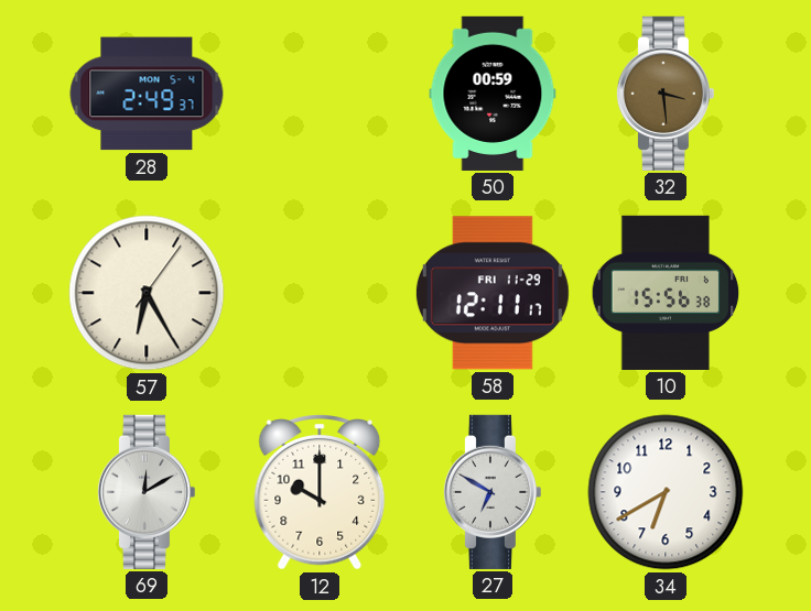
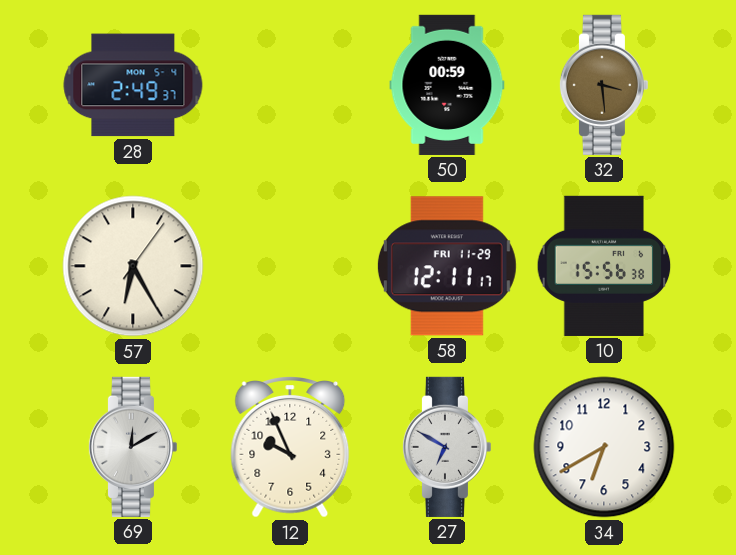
12: 10:00 -> 9:56 (290, 447)
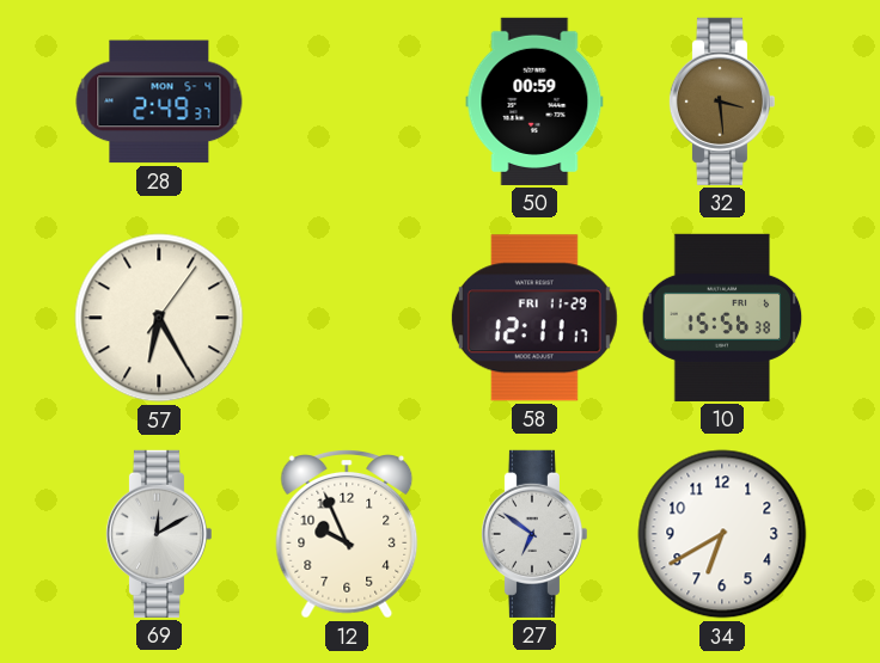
27: 6:50 -> 6:51 (533, 534)
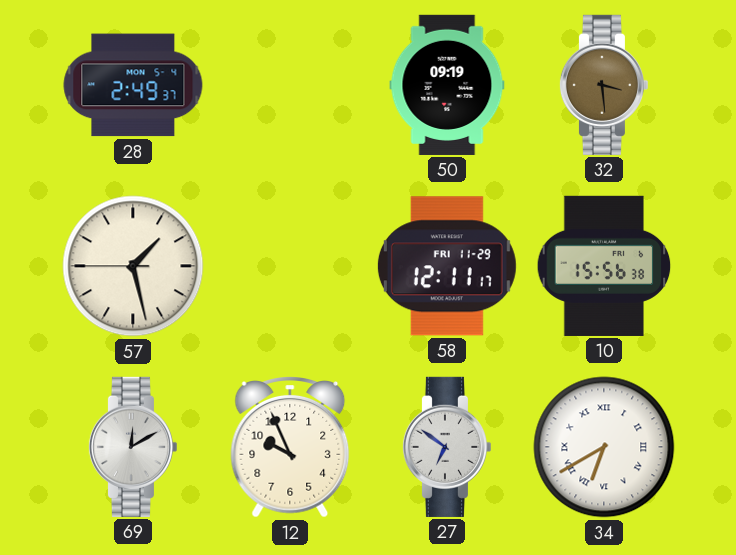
50: 00:59 -> 09:19 (447, 85)
57: 6:25 -> 1:27 (133, 266)
34 numerals: Arabic -> Roman (604, 447)
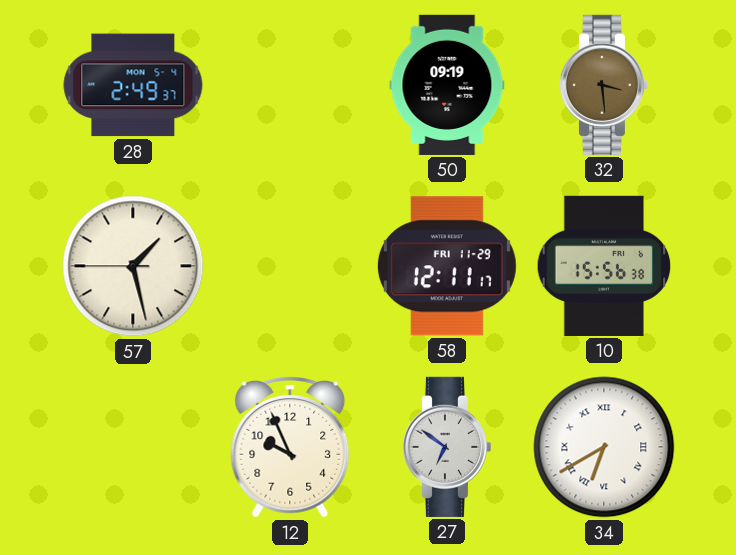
69: 12:10 -> none (132, 447)
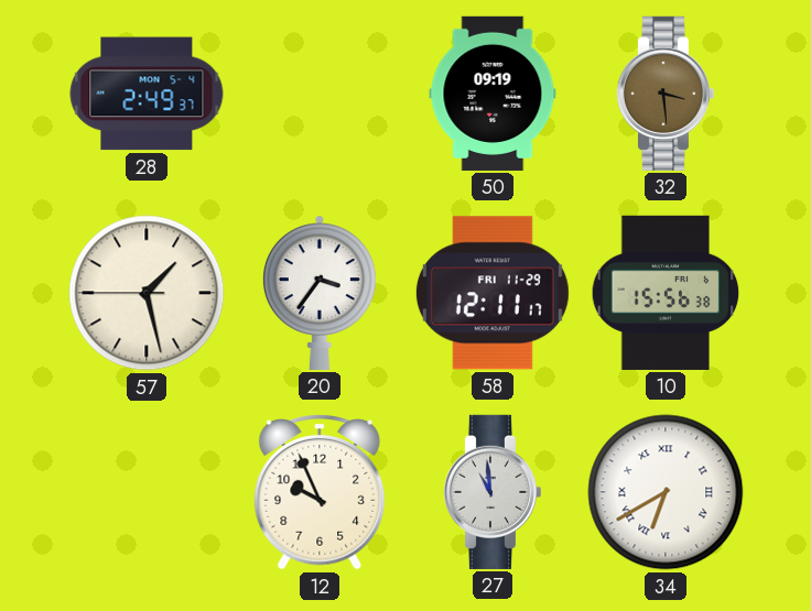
20: none -> 3:36 (320, 293)
27: 6:51 -> 10:59 (491, 492)
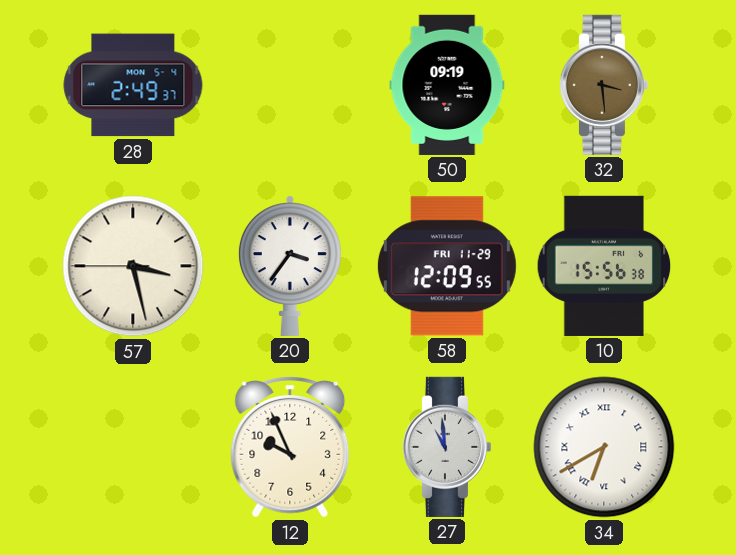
57: 1:27 -> 3:27 (133, 266)
58: 12:11 -> 12:09 (447, 266)
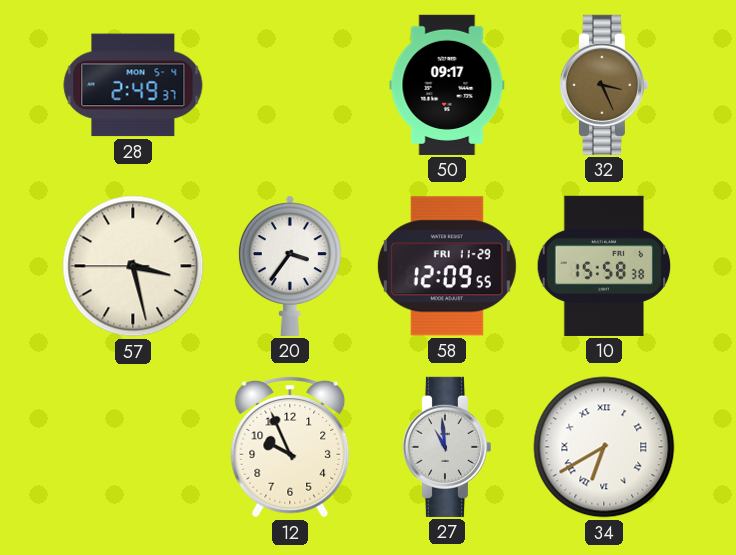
50: 09:19 -> 09:17 (447, 85)
32: 3:29 -> 3:26 (603, 85)
10: 15:56 -> 15:58 (604, 266)
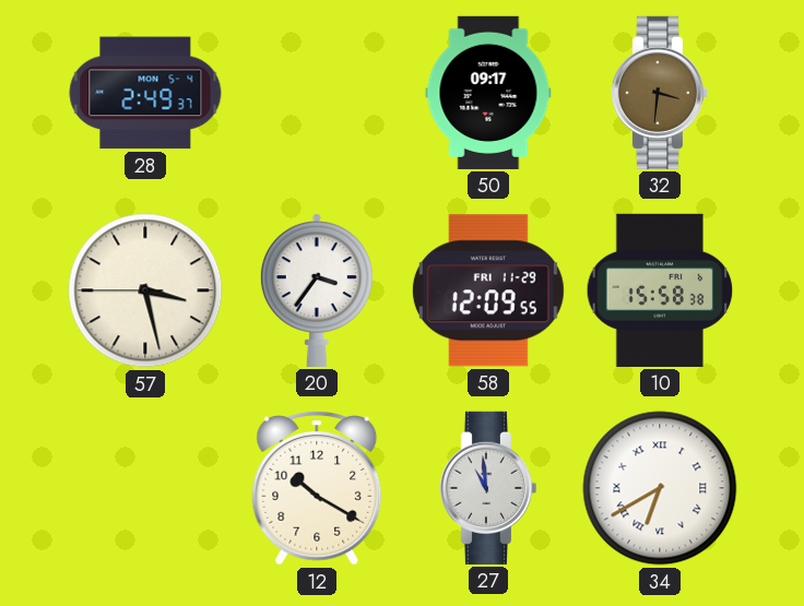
32: 3:26 -> 3:31 (659, 93)
12: 9:56 -> 10:20 (317, 488)
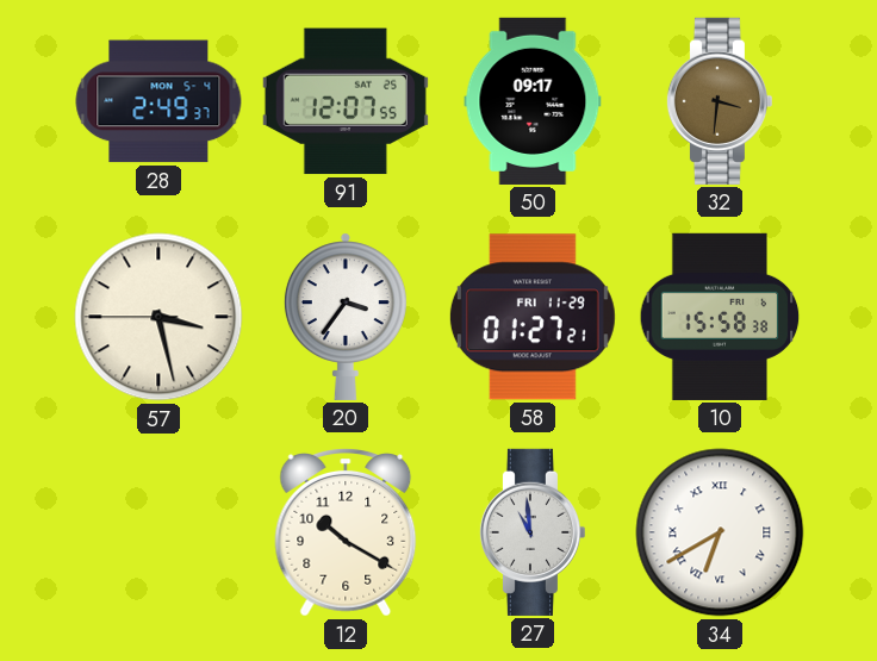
91: none -> 12:07 (346, 101)
58: 12:09 -> 01:27 (533, 317)
